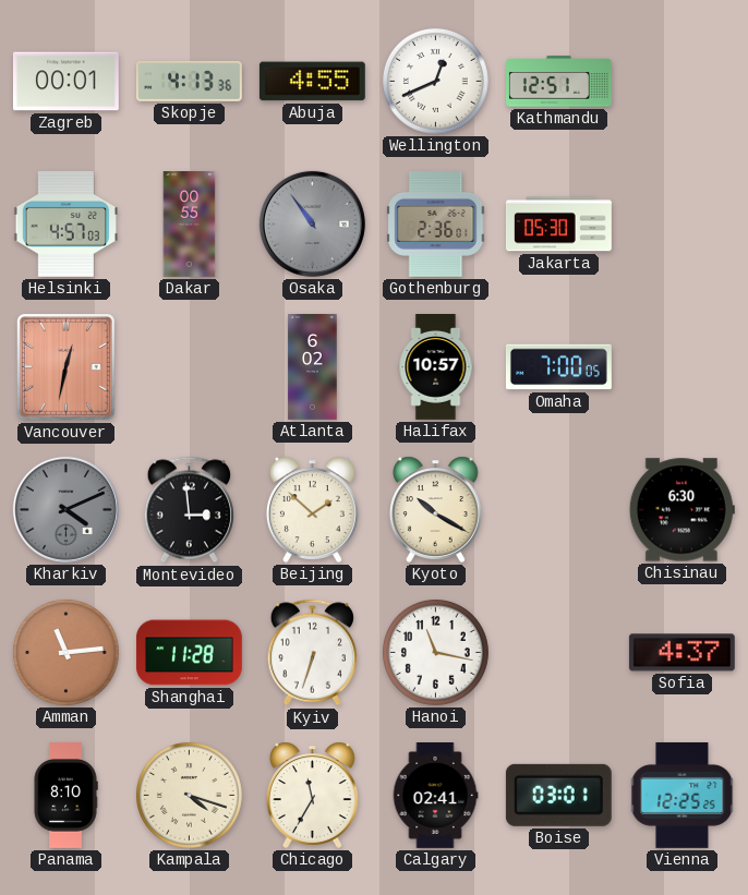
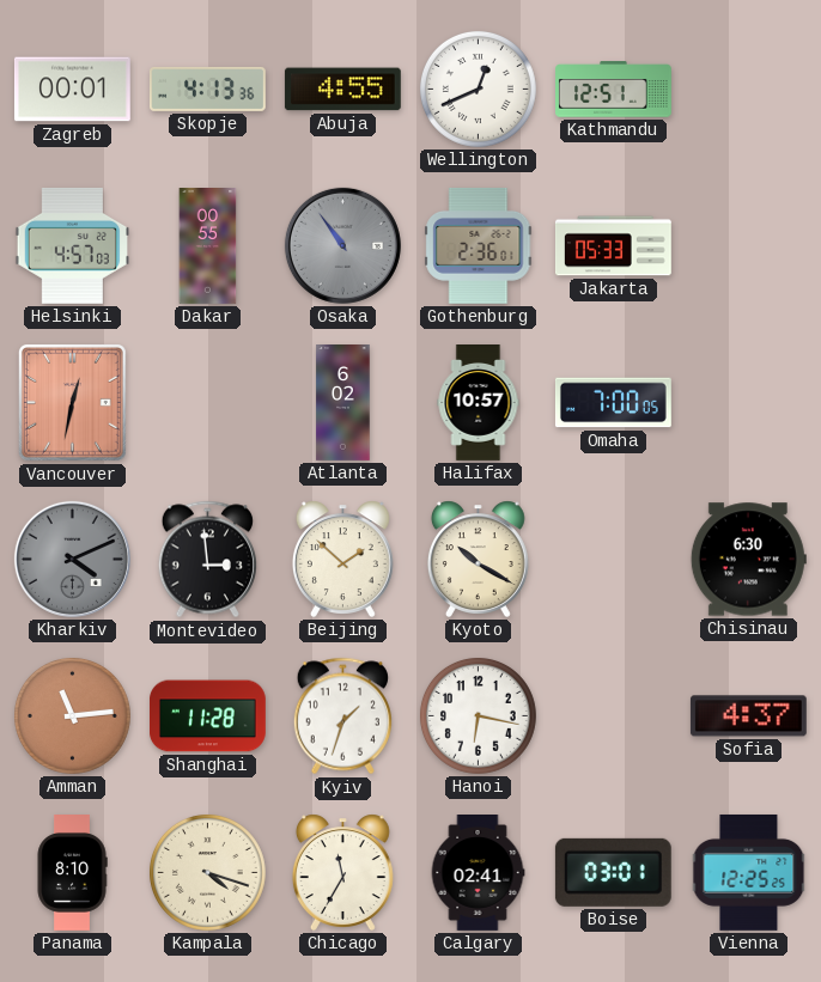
Jakarta: 05:30 -> 05:33 (613, 246)
Kyiv: 6:33 -> 1:33 (342, 716)
Hanoi: 11:17 -> 6:17 (478, 715)
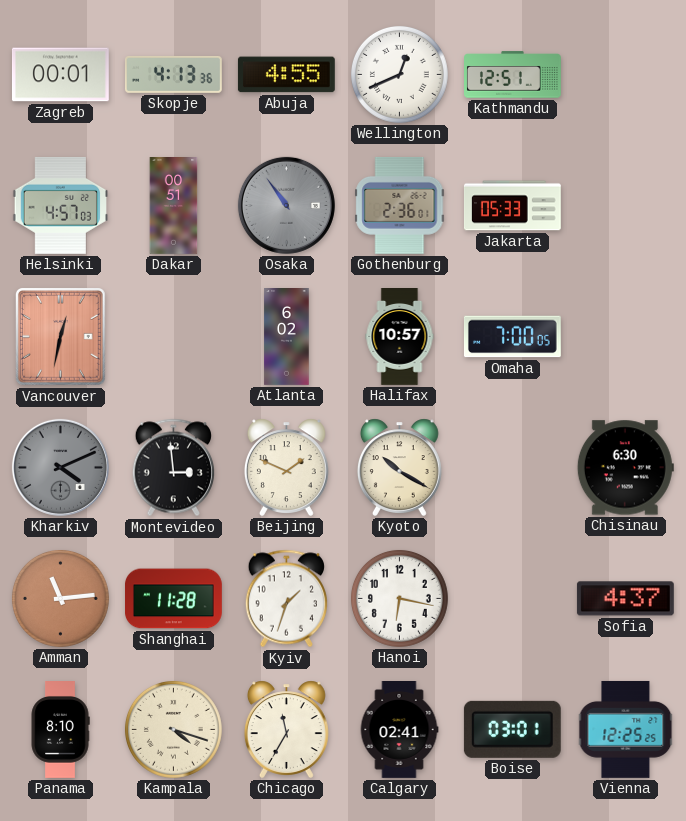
Dakar: 00:55 -> 00:51 (174, 206)
Beijing: 1:52 -> 1:49 (286, 467)
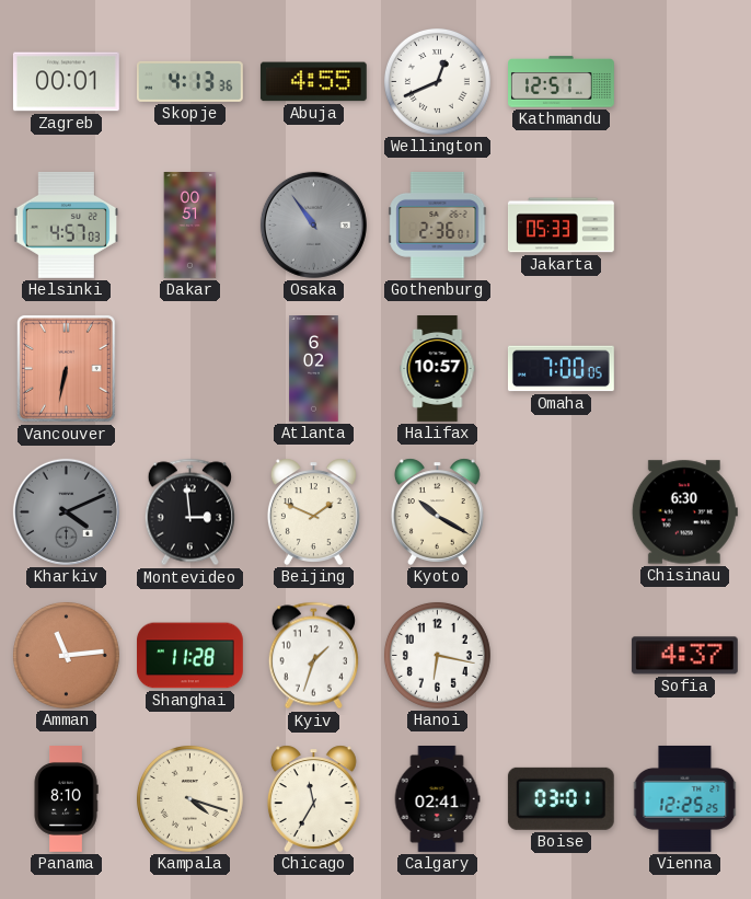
Vancouver: 12:32 -> 6:32 (67, 369)
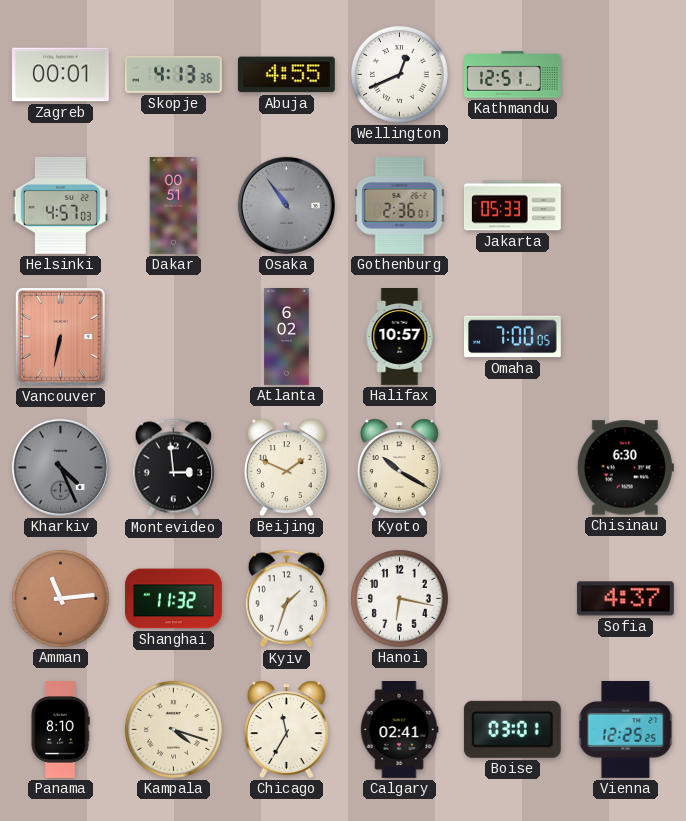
Kharkiv: 4:11 -> 4:26 (60, 467)
Shanghai: 11:28 -> 11:32 (174, 599)
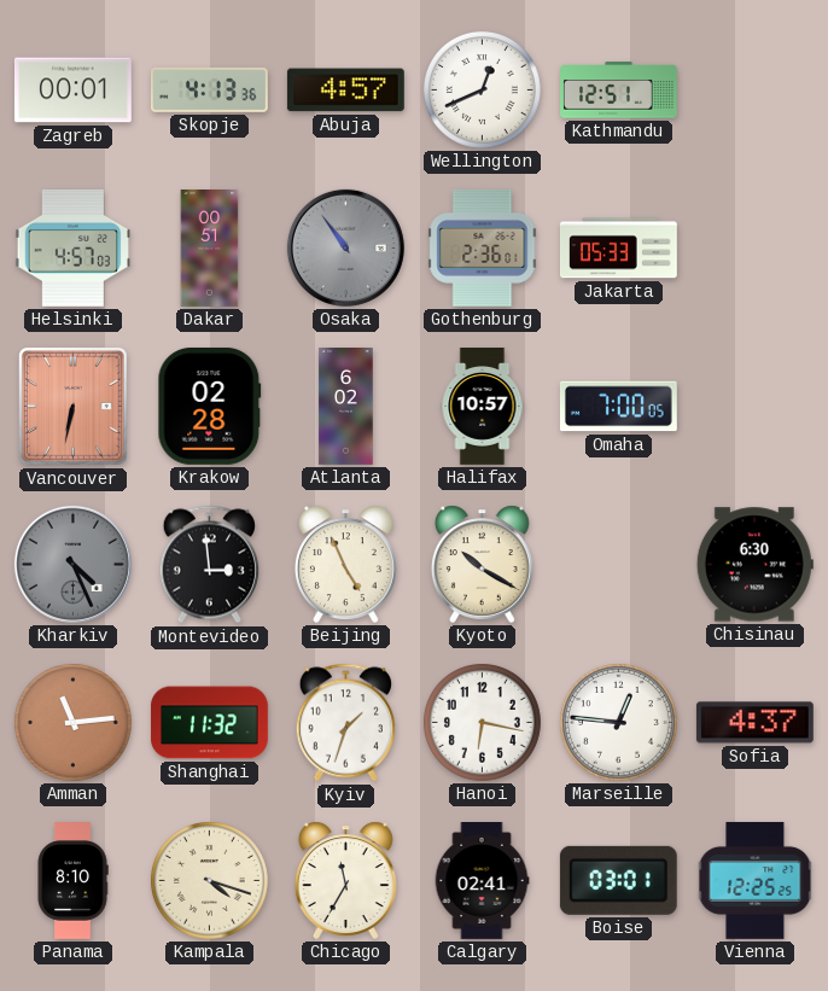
Abuja: 4:55 -> 4:57 (345, 91)
Krakow: none -> 02:28 (210, 406)
Beijing: 1:49 -> 4:56 (345, 564)
Marseille: none -> 12:46 (618, 722)
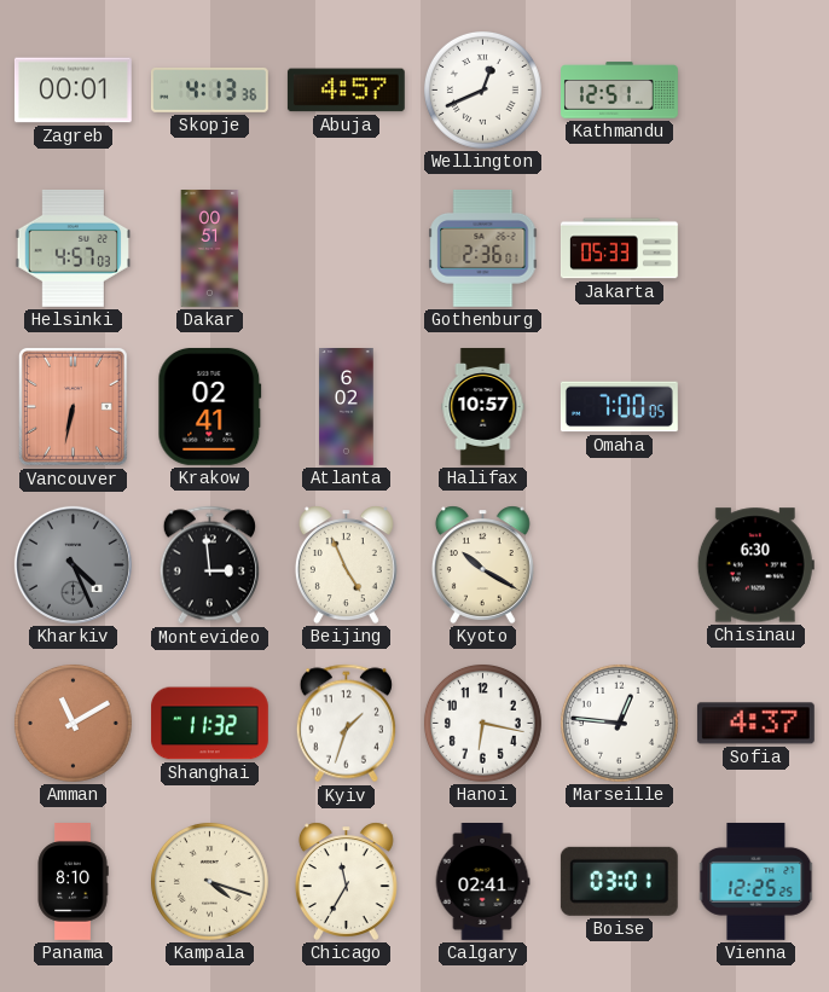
Osaka: 10:54 -> none (345, 247)
Krakow: 02:28 -> 02:41 (210, 406)
Amman: 11:14 -> 11:10 (73, 723)
